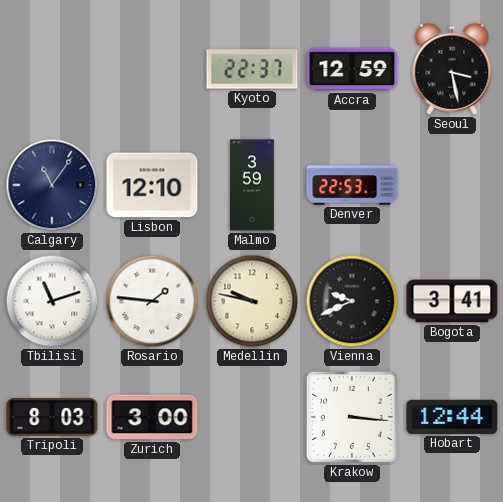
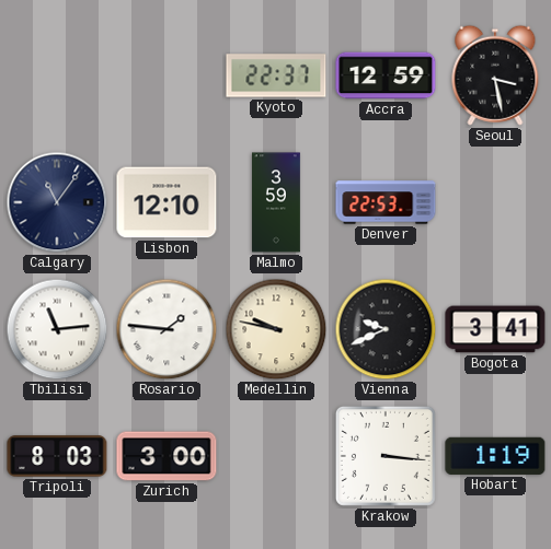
Tbilisi: 11:12 -> 11:14 (57, 329)
Hobart: 12:44 -> 1:19 (495, 456)
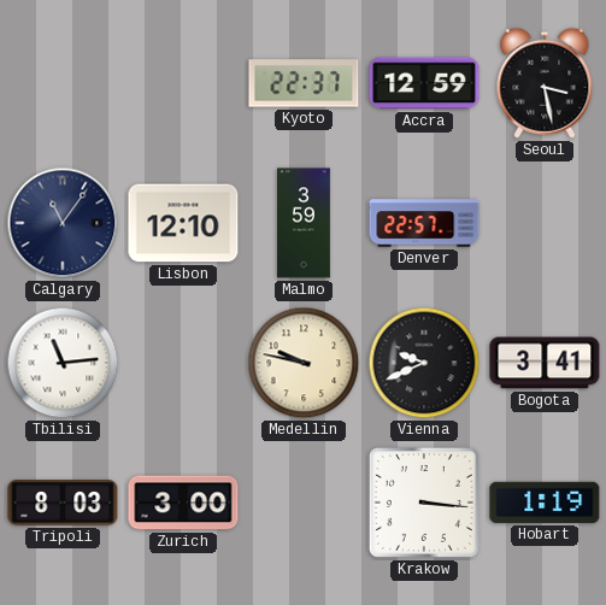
Denver: 22:53 -> 22:57 (424, 223)
Rosario: 1:46 -> none (167, 329)
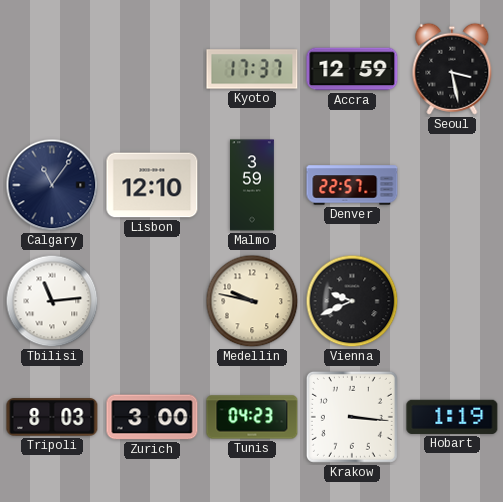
Kyoto: 22:37 -> 17:37 (252, 69)
Bogota: 3:41 -> none (545, 363)
Tunis: none -> 04:23 (252, 417)
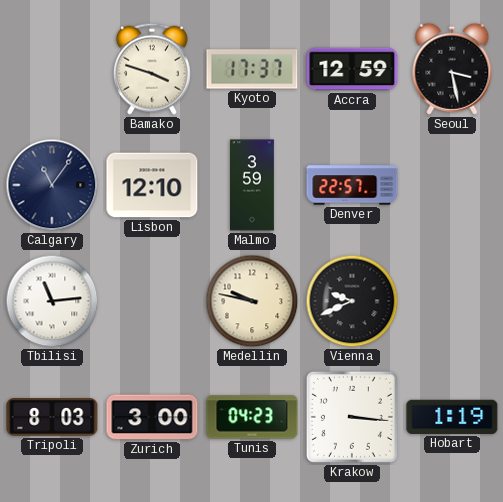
Bamako: none -> 3:48 (152, 69)
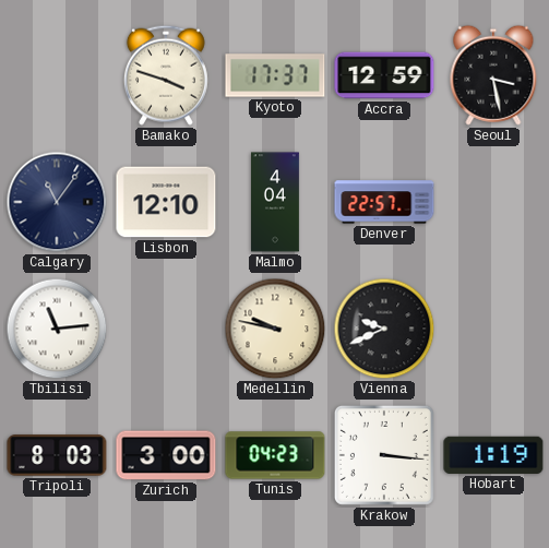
Malmo: 3:59 -> 4:04 (276, 202)
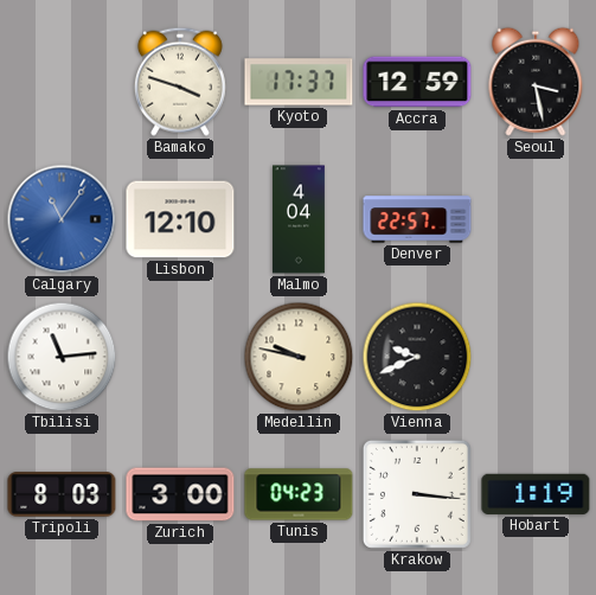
Calgary dial: navy -> blue (62, 219)
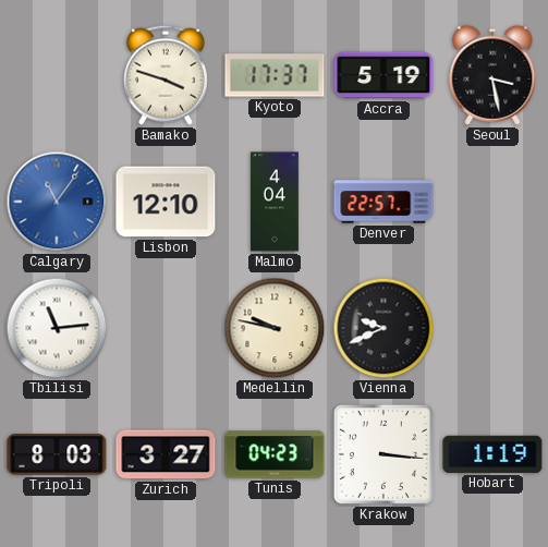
Accra: 12:59 -> 5:19 (383, 75)
Zurich: 3:00 -> 3:27 (166, 454)
